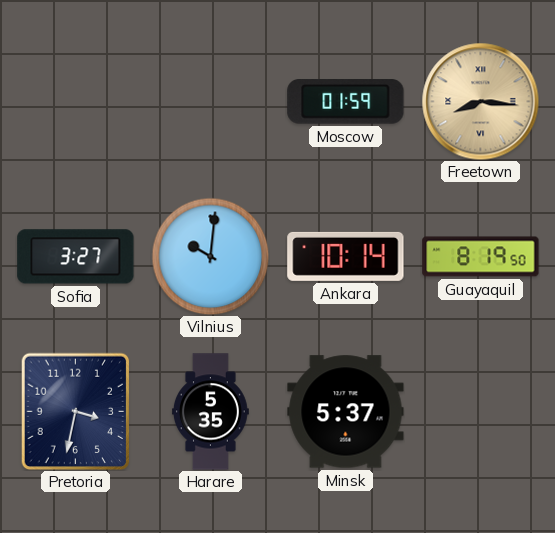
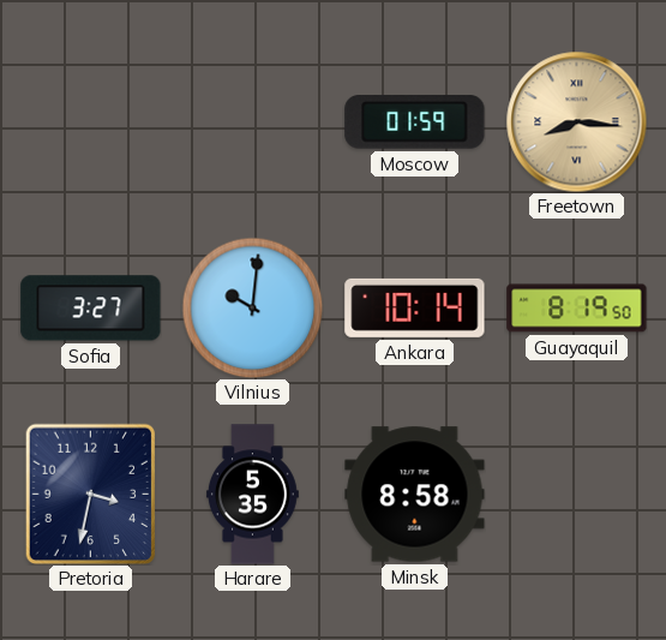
Minsk: 5:37 -> 8:58 (415, 495)
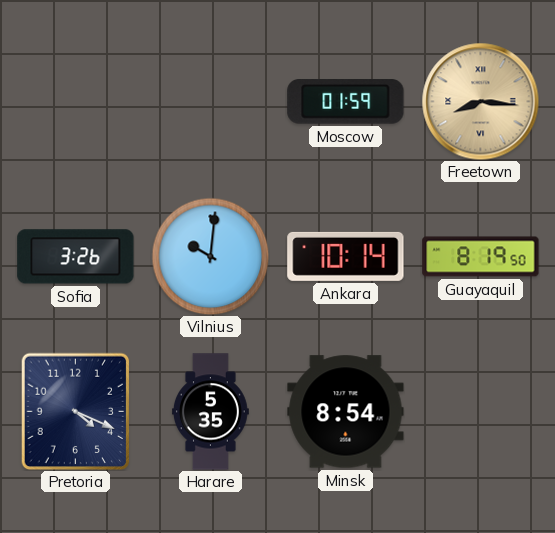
Sofia: 3:27 -> 3:26 (76, 257)
Pretoria: 3:32 -> 4:19 (76, 411)
Minsk: 8:58 -> 8:54 (346, 412)
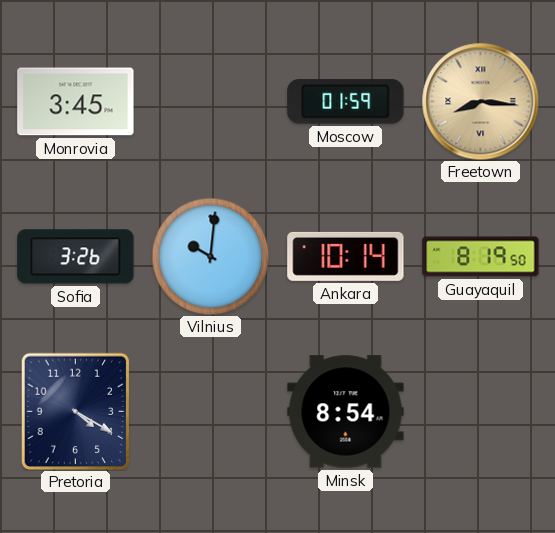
Monrovia: none -> 3:45 (76, 102)
Pretoria: 4:19 -> 4:20 (76, 411)
Harare: 5:35 -> none (210, 412)
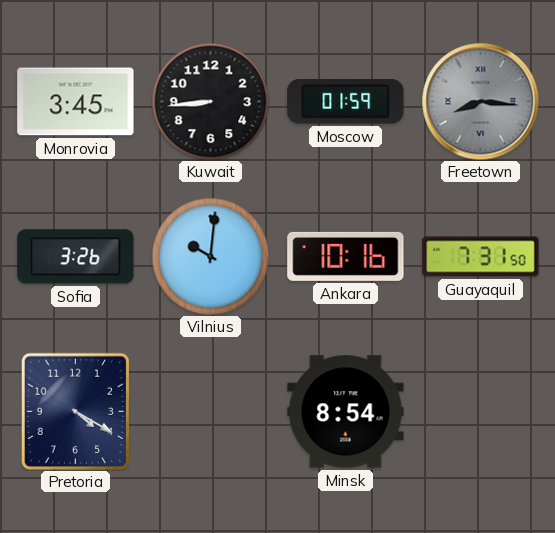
Kuwait: none -> 8:44 (210, 101)
Freetown dial: champagne -> grey (480, 101)
Ankara: 10:14 -> 10:16 (346, 256)
Guayaquil: 8:19 -> 7:31 (481, 257)
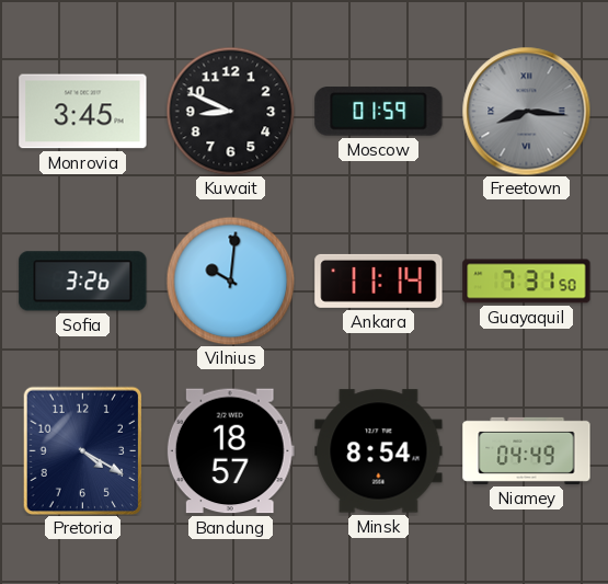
Kuwait: 8:44 -> 8:49 (230, 111)
Ankara: 10:16 -> 11:14 (379, 280)
Bandung: none -> 18:57 (230, 451)
Niamey: none -> 04:49 (527, 450)
